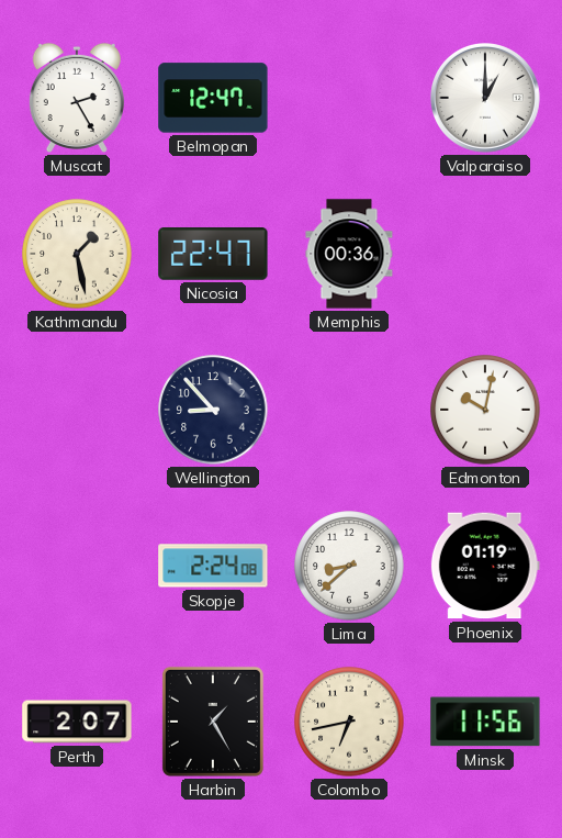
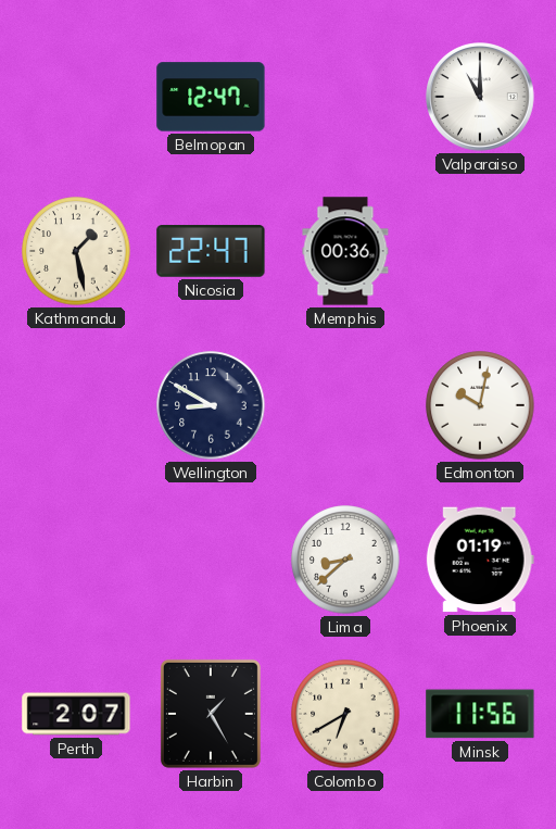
Muscat: 2:25 -> none (77, 98)
Valparaiso: 1:00 -> 11:00 (481, 98)
Wellington: 8:53 -> 8:50 (211, 405)
Skopje: 2:24 -> none (213, 566)
Colombo: 6:43 -> 6:40 (345, 714)
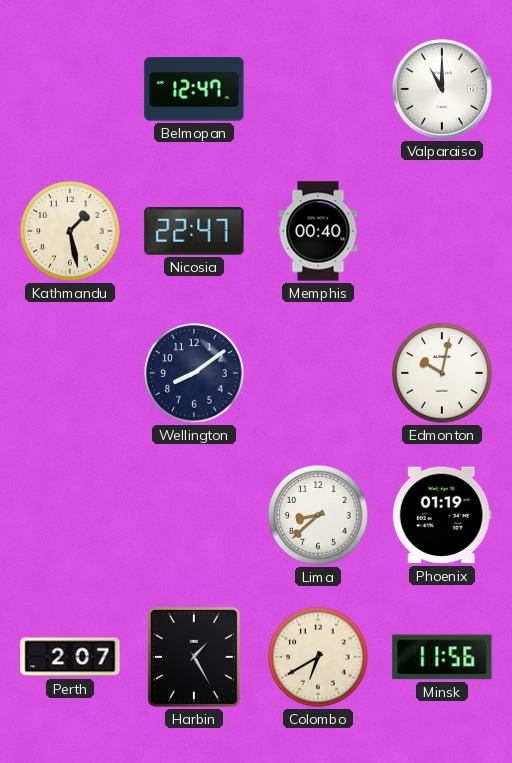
Memphis: 00:36 -> 00:40 (318, 231)
Wellington: 8:50 -> 8:09 (194, 373)
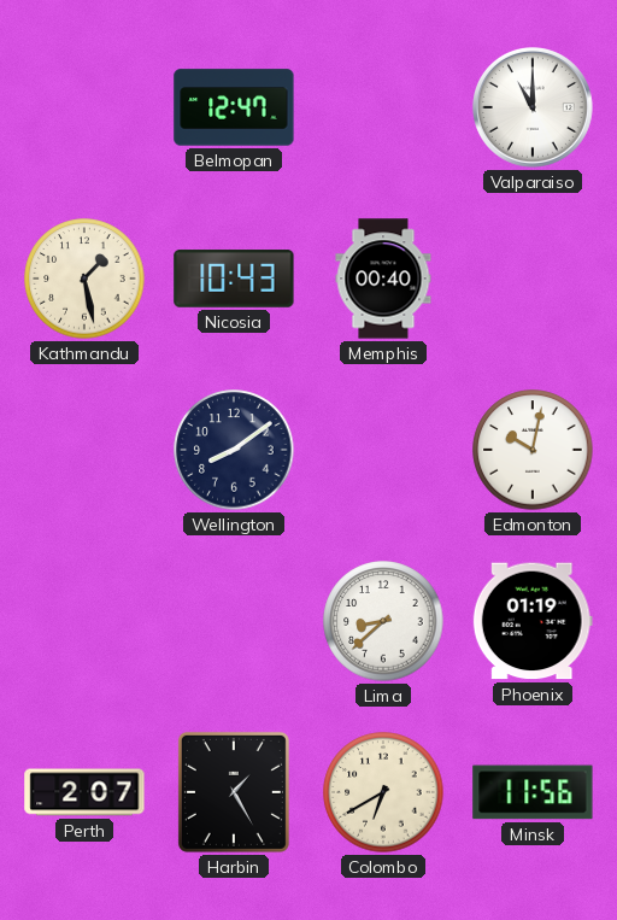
Nicosia: 22:47 -> 10:43 (234, 279)
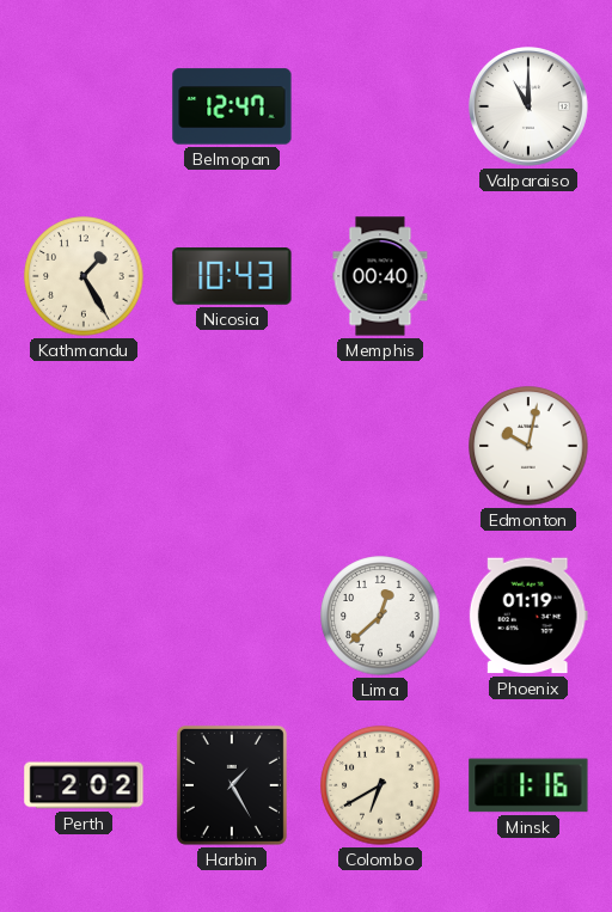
Kathmandu: 1:28 -> 1:25 (84, 276)
Wellington: 8:09 -> none (234, 450)
Lima: 8:38 -> 12:38 (380, 616)
Perth: 2:07 -> 2:02 (84, 785)
Minsk: 11:56 -> 1:16 (528, 785)
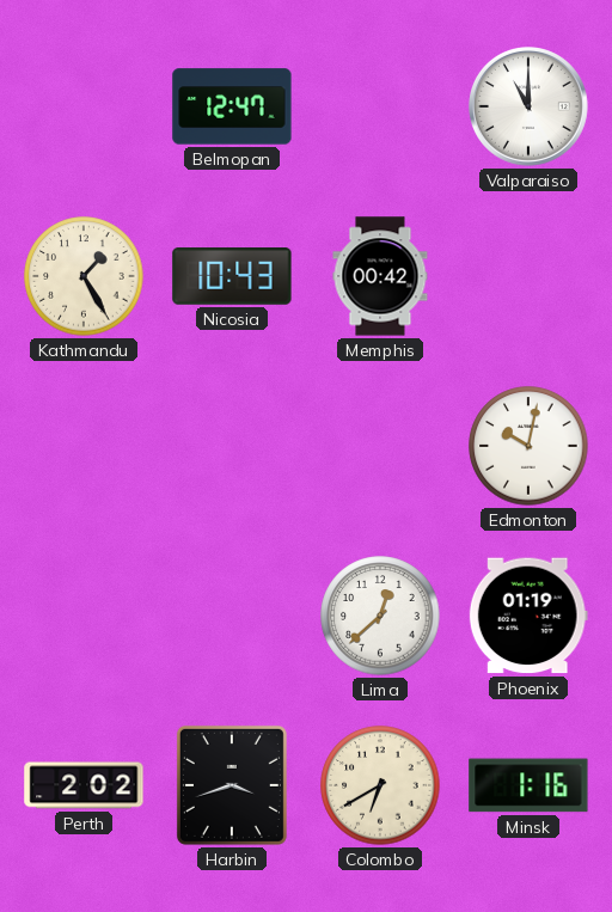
Memphis: 00:40 -> 00:42 (380, 276)
Harbin: 1:25 -> 3:42 (232, 785)
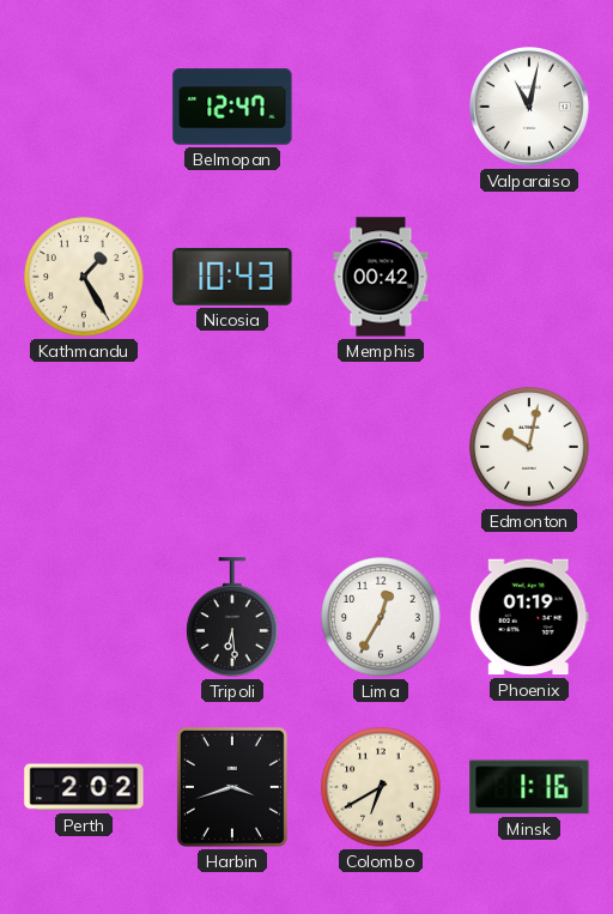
Valparaiso: 11:00 -> 11:02 (530, 108)
Tripoli: none -> 6:29 (232, 617)
Lima: 12:38 -> 12:35 (381, 617)
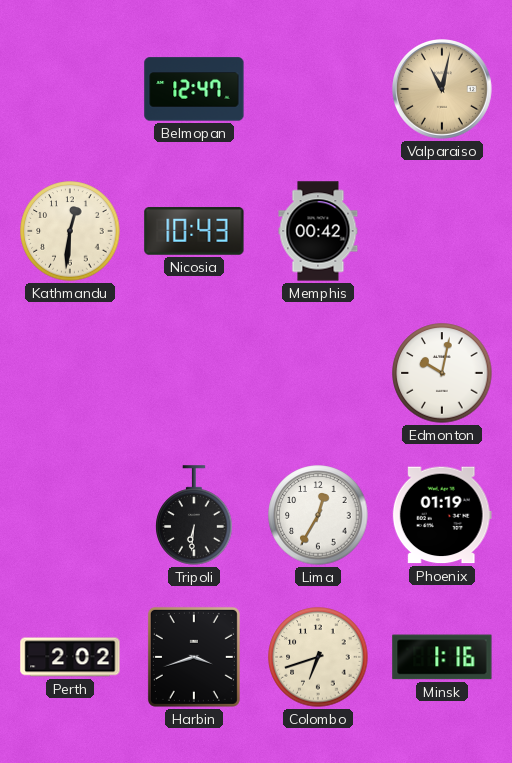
Valparaiso dial: white -> champagne (443, 90)
Kathmandu: 1:25 -> 12:31 (70, 231)
Tripoli: 6:29 -> 6:31 (194, 515)
Colombo: 6:40 -> 6:42 (318, 657)
